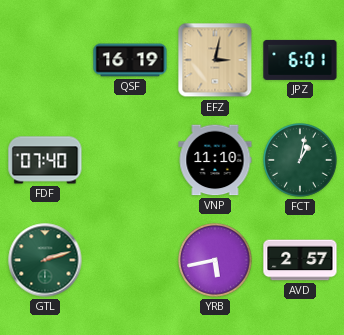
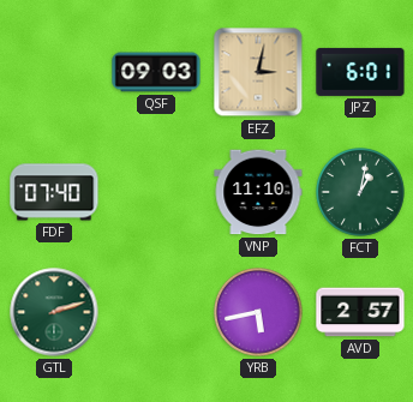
QSF: 16:19 -> 09:03 (156, 72)
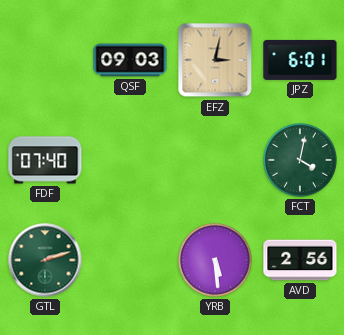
VNP: 11:10 -> none (258, 192)
FCT: 1:02 -> 4:02 (300, 160)
YRB: 5:43 -> 5:29 (215, 260)
AVD: 2:57 -> 2:56 (300, 260)
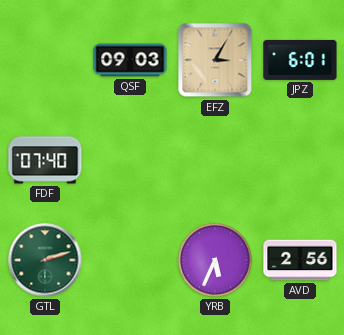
EFZ: 3:02 -> 3:05 (215, 60)
FCT: 4:02 -> none (300, 160)
YRB: 5:29 -> 5:34 (215, 260)
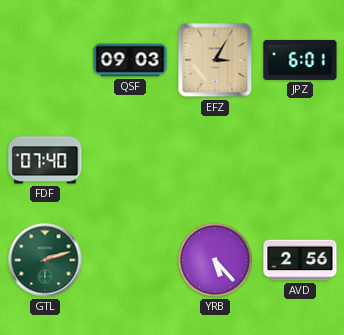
YRB: 5:34 -> 5:23 (215, 260)
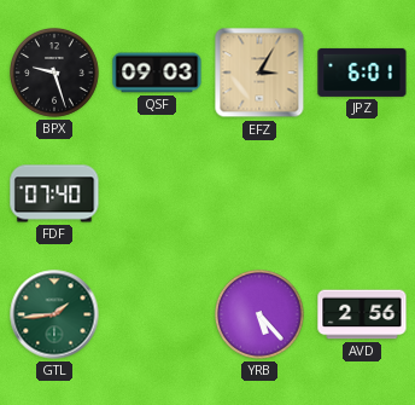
BPX: none -> 9:27 (54, 73)
GTL: 2:12 -> 1:44 (54, 314)
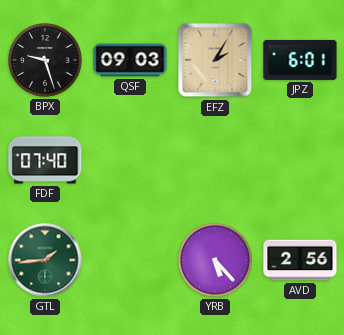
EFZ: 3:05 -> 2:05 (215, 60)
